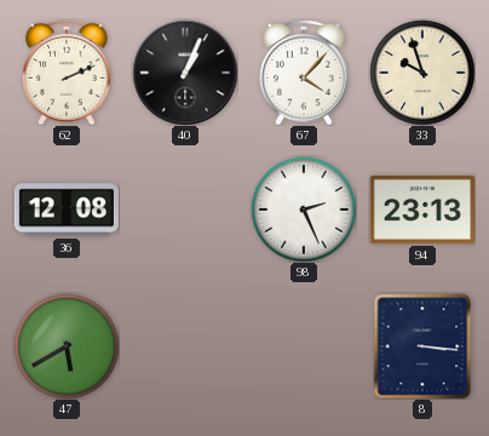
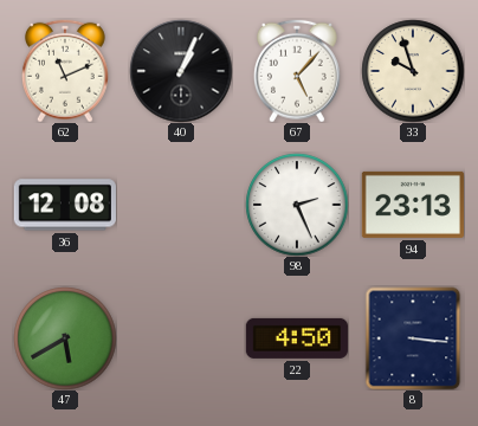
62: 2:11 -> 11:11 (65, 71)
67: 4:07 -> 5:07 (297, 71)
22: none -> 4:50 (297, 338)
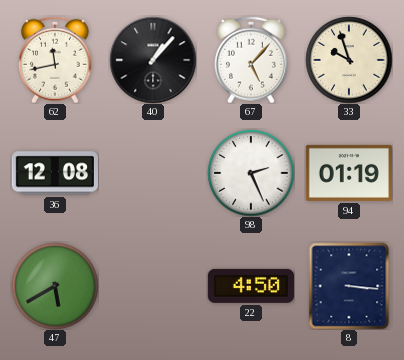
62: 11:11 -> 11:43 (55, 60)
40: 1:04 -> 1:07 (153, 60)
94: 23:13 -> 01:19 (348, 173)
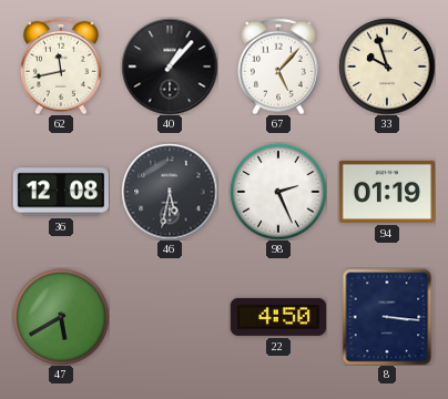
46: none -> 5:32 (170, 192)
